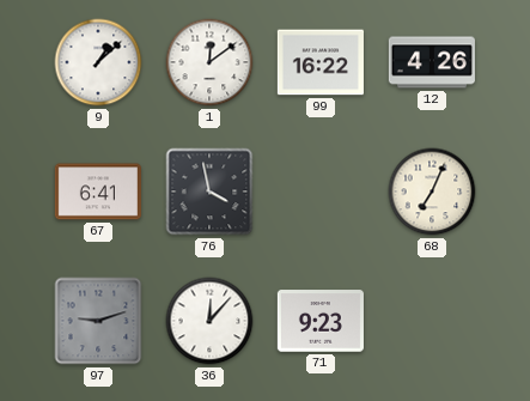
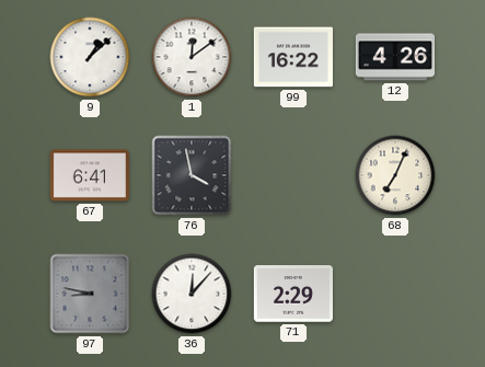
97: 9:12 -> 8:47 (90, 294)
71: 9:23 -> 2:29 (293, 294)
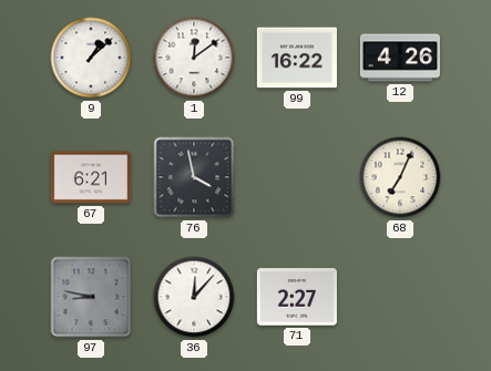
67: 6:41 -> 6:21 (91, 177)
71: 2:29 -> 2:27 (297, 297)
